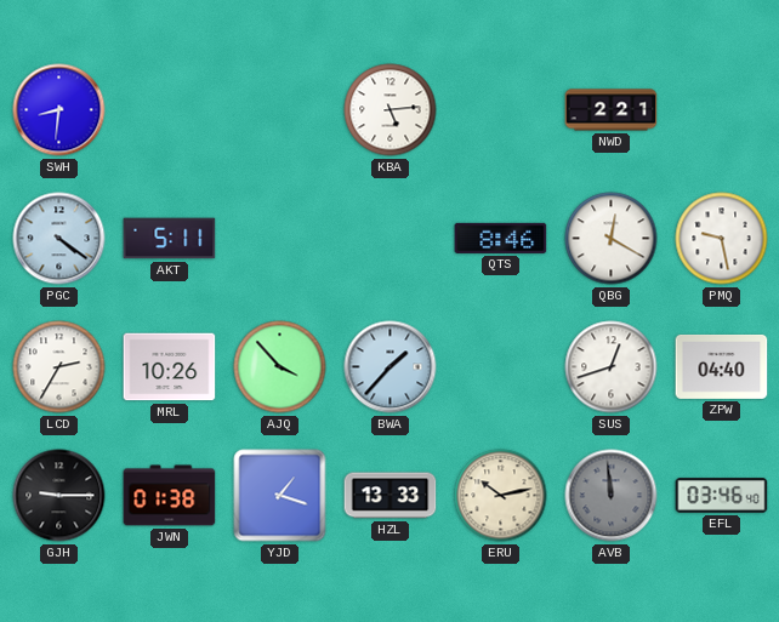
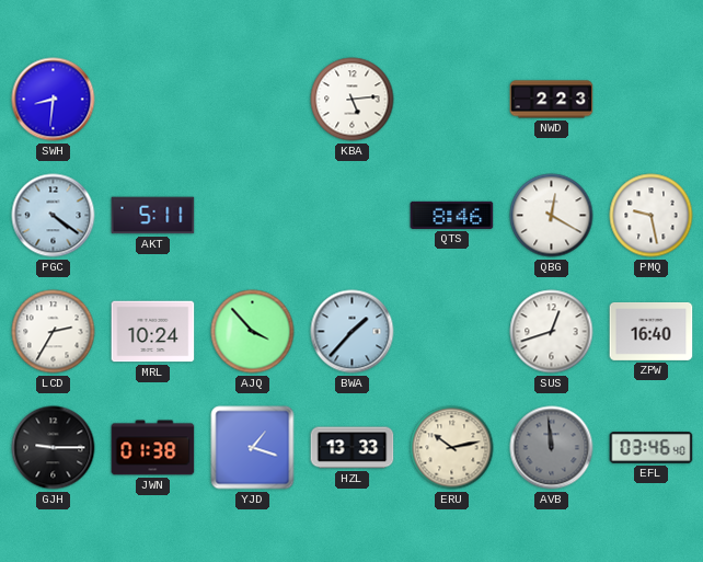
NWD: 2:21 -> 2:23 (552, 100)
MRL: 10:26 -> 10:24 (153, 332)
ZPW: 04:40 -> 16:40 (652, 331)
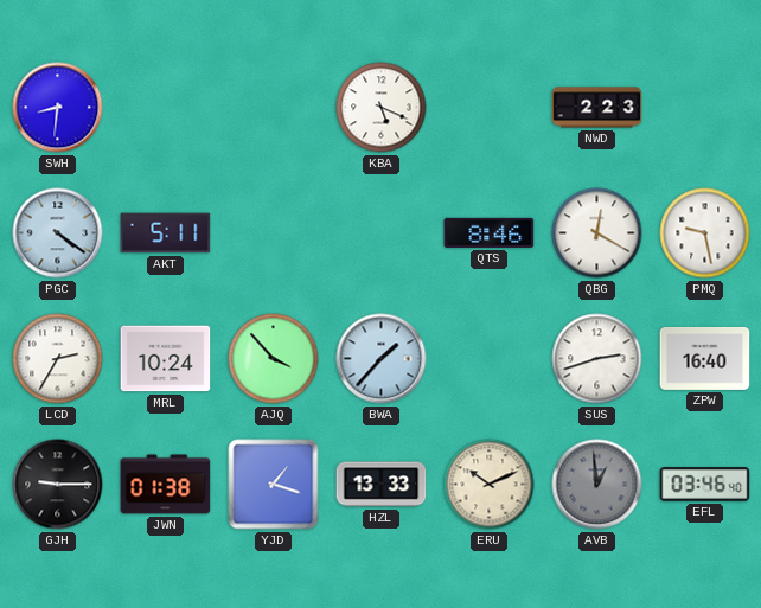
KBA: 5:14 -> 5:19 (382, 108)
SUS: 12:42 -> 2:42 (597, 359)
ERU: 10:13 -> 10:11 (490, 485)
AVB: 11:59 -> 12:59 (597, 485)
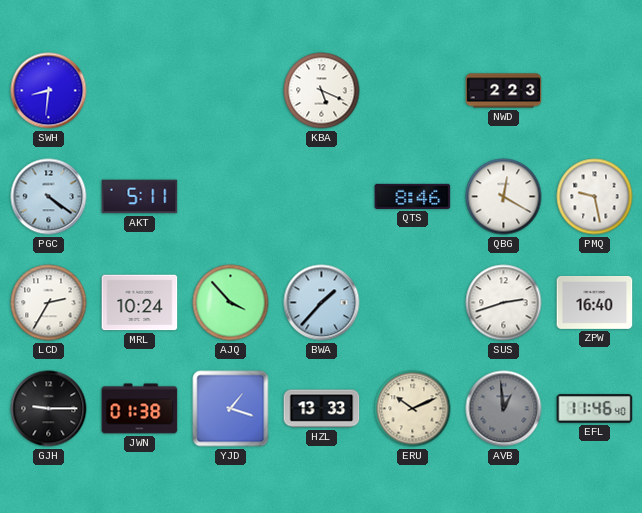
EFL: 03:46 -> 11:46 (595, 409)
